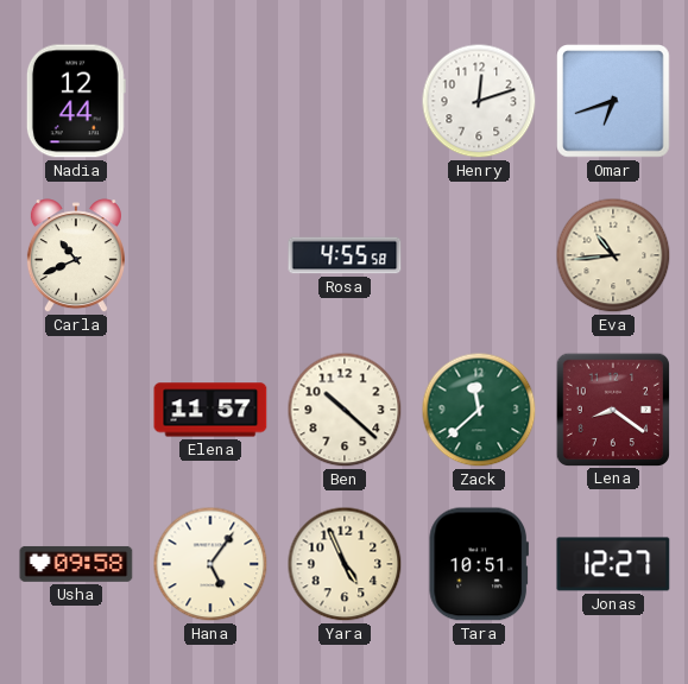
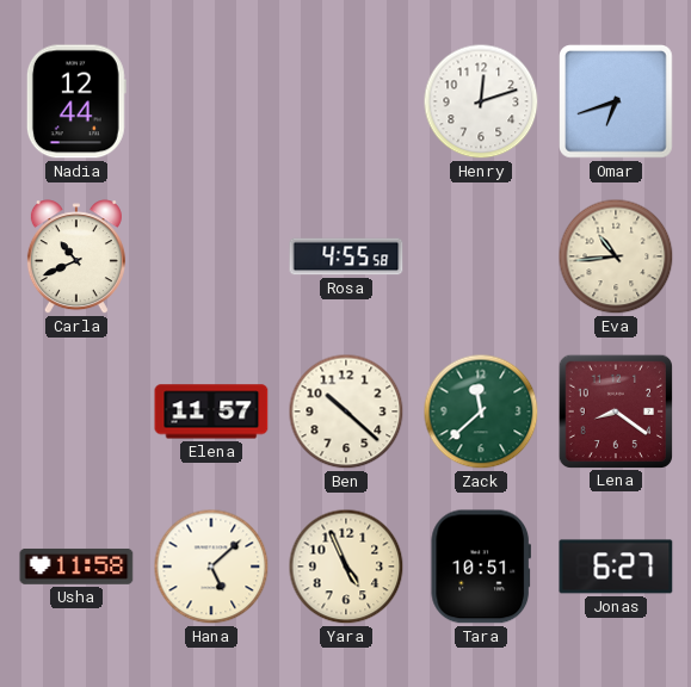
Usha: 09:58 -> 11:58 (76, 567)
Hana: 5:06 -> 5:08 (211, 567)
Jonas: 12:27 -> 6:27 (616, 567)
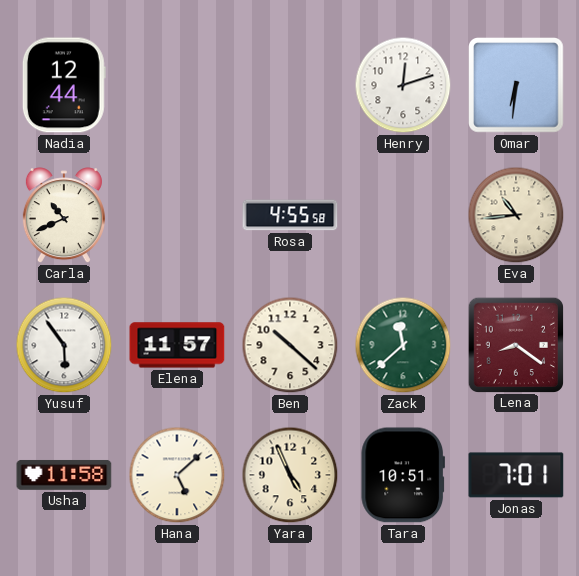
Omar: 6:42 -> 6:31 (517, 86)
Yusuf: none -> 5:54 (64, 345)
Jonas: 6:27 -> 7:01 (516, 475)
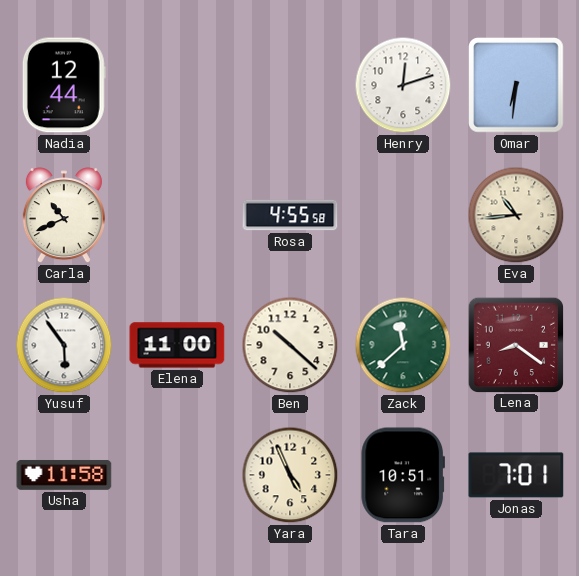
Elena: 11:57 -> 11:00 (177, 345)
Hana: 5:08 -> none (177, 475)
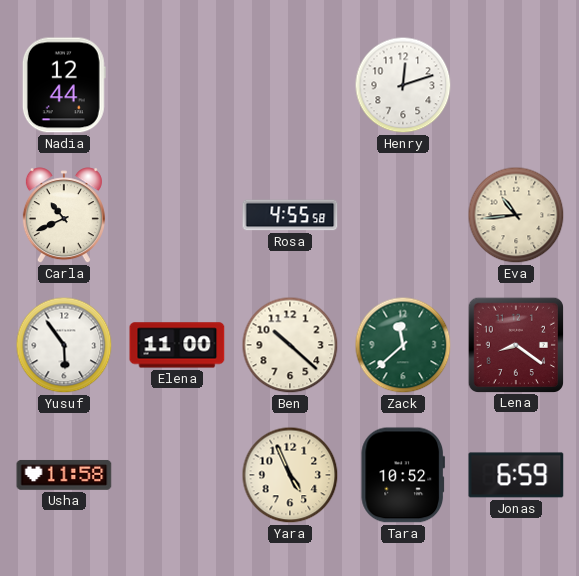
Omar: 6:31 -> none (517, 86)
Tara: 10:51 -> 10:52 (402, 475)
Jonas: 7:01 -> 6:59 (516, 475)
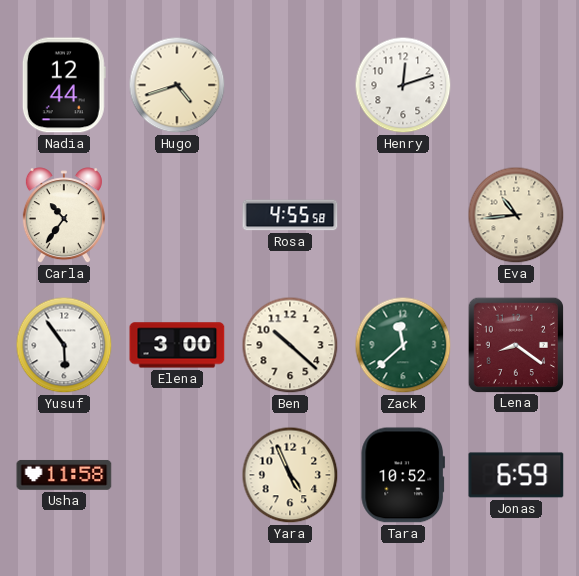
Hugo: none -> 4:42 (177, 85)
Carla: 10:41 -> 10:36 (64, 216)
Elena: 11:00 -> 3:00 (177, 345)
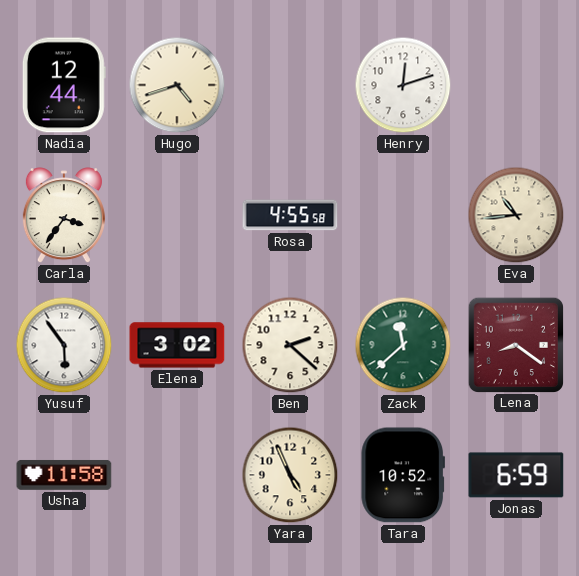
Carla: 10:36 -> 3:36 (64, 216)
Elena: 3:00 -> 3:02 (177, 345)
Ben: 10:22 -> 2:22 (290, 345)
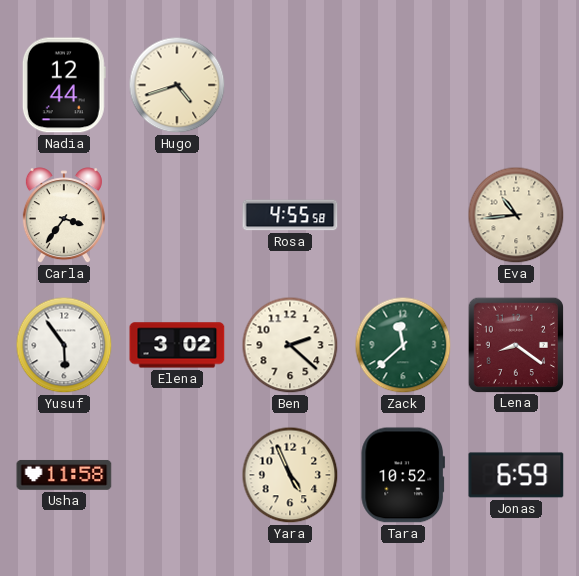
Henry: 12:12 -> none (403, 85)
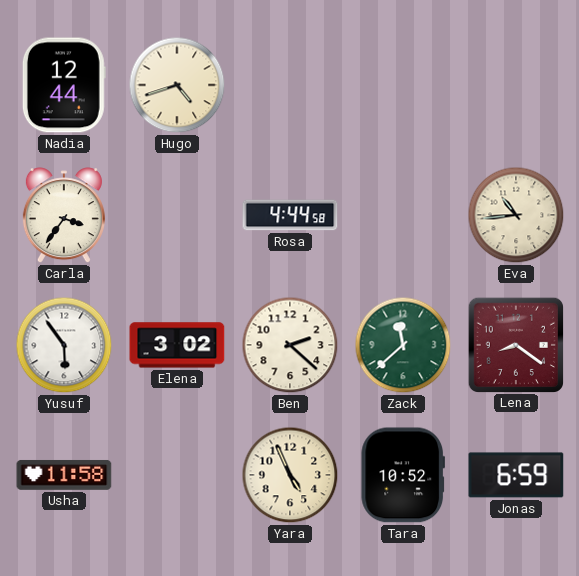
Rosa: 4:55 -> 4:44 (290, 215)
